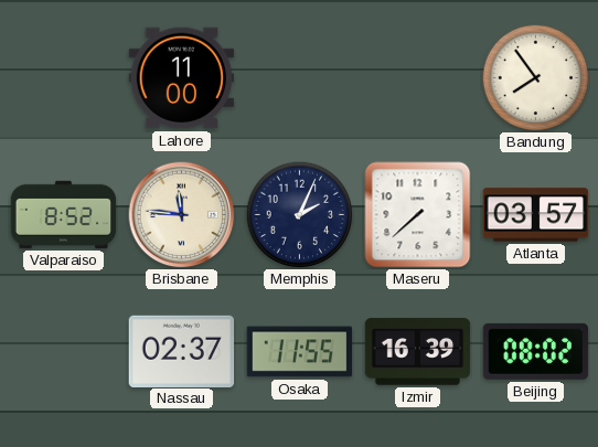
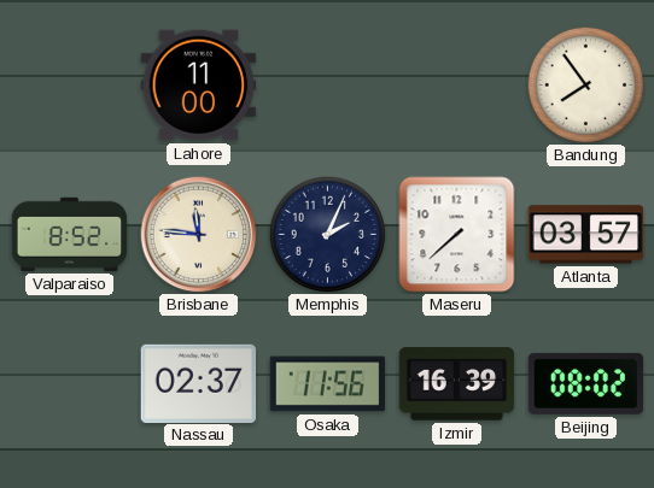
Osaka: 11:55 -> 11:56 (328, 384)
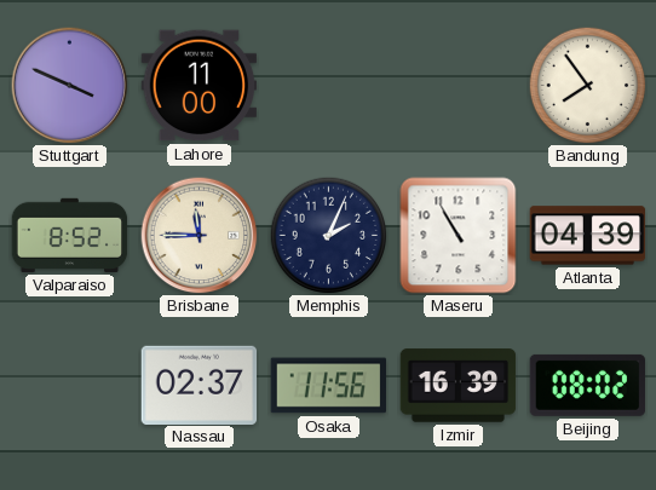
Stuttgart: none -> 3:49 (70, 86)
Brisbane: 11:46 -> 11:45 (200, 236)
Maseru: 7:38 -> 10:55 (459, 236)
Atlanta: 03:57 -> 04:39 (588, 236)
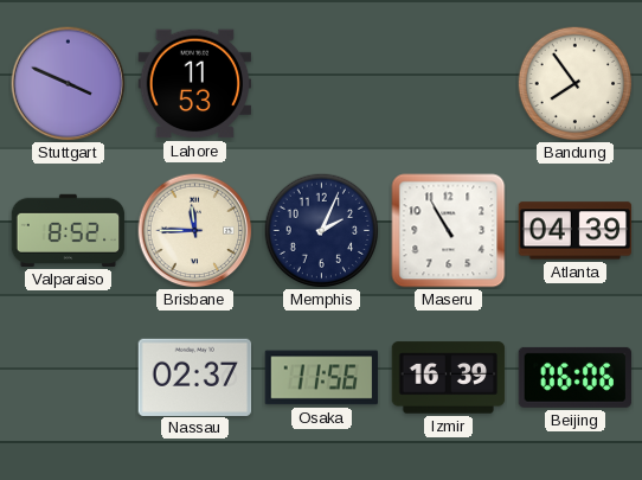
Lahore: 11:00 -> 11:53 (195, 84)
Beijing: 08:02 -> 06:06 (576, 377)
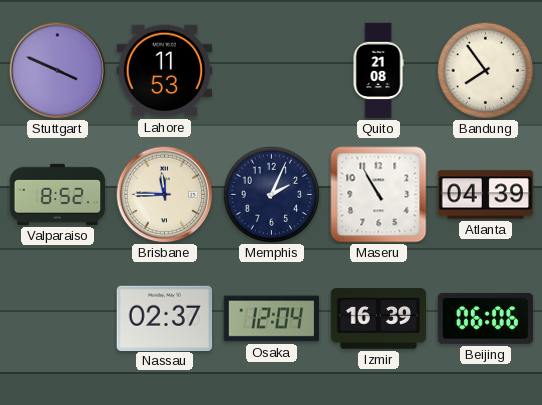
Quito: none -> 21:08 (378, 71)
Osaka: 11:56 -> 12:04 (272, 319)
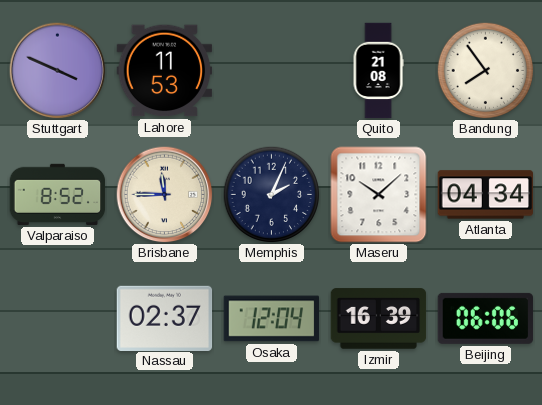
Maseru: 10:55 -> 10:08 (379, 195)
Atlanta: 04:39 -> 04:34 (486, 195)
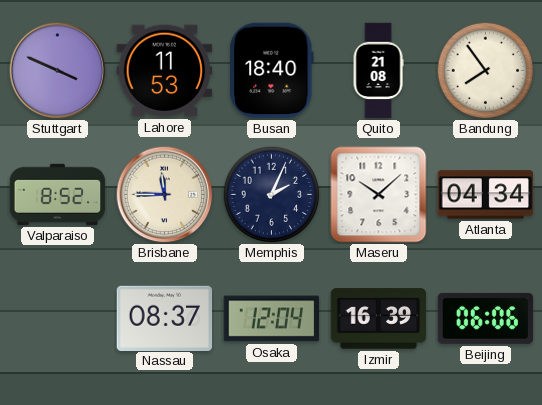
Busan: none -> 18:40 (272, 71)
Nassau: 02:37 -> 08:37 (165, 318)
